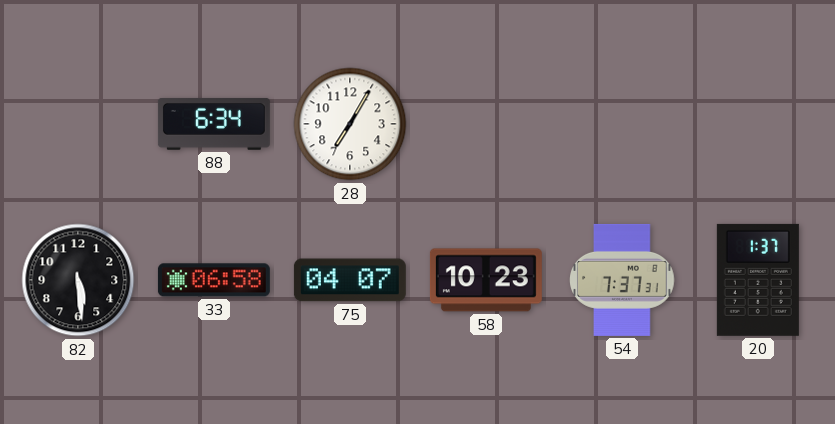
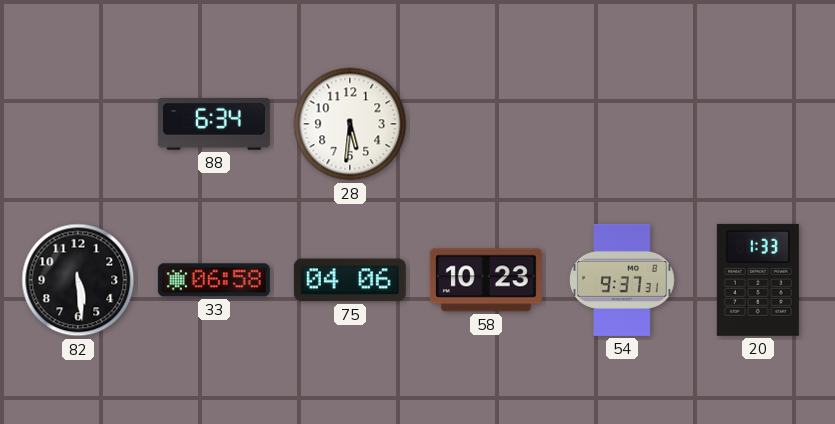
28: 7:05 -> 5:31 (350, 124)
75: 04:07 -> 04:06 (350, 280)
54: 7:37 -> 9:37 (622, 280)
20: 1:37 -> 1:33 (758, 280)
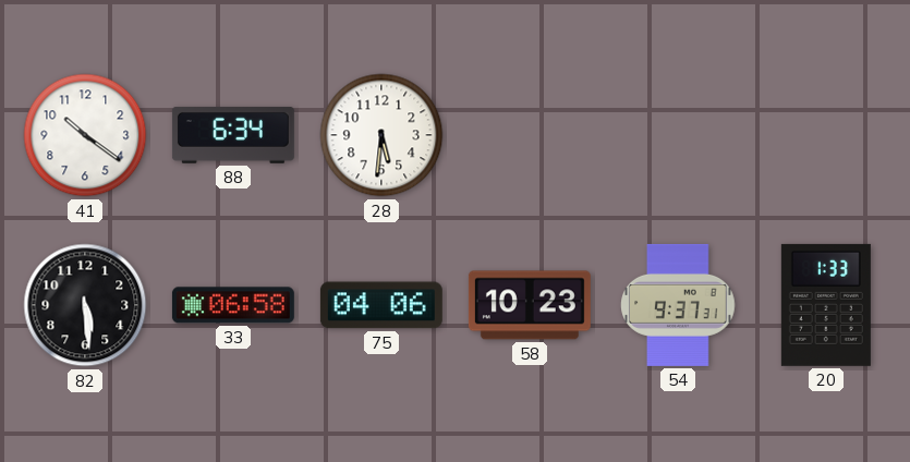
41: none -> 10:21 (85, 135)
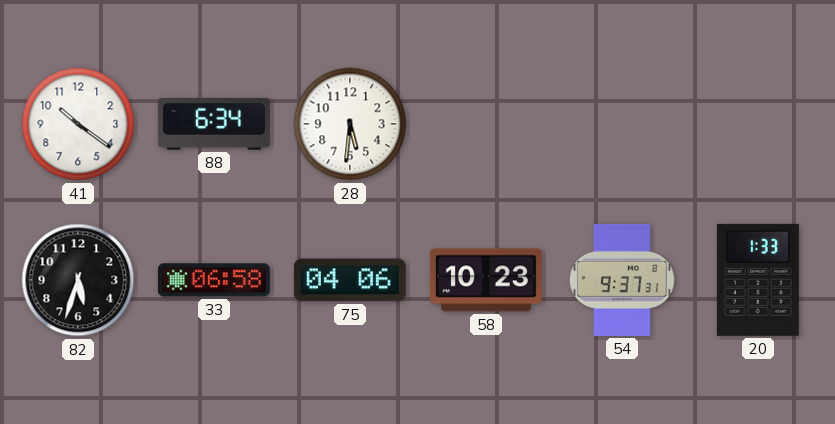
82: 5:29 -> 5:33 (78, 280)
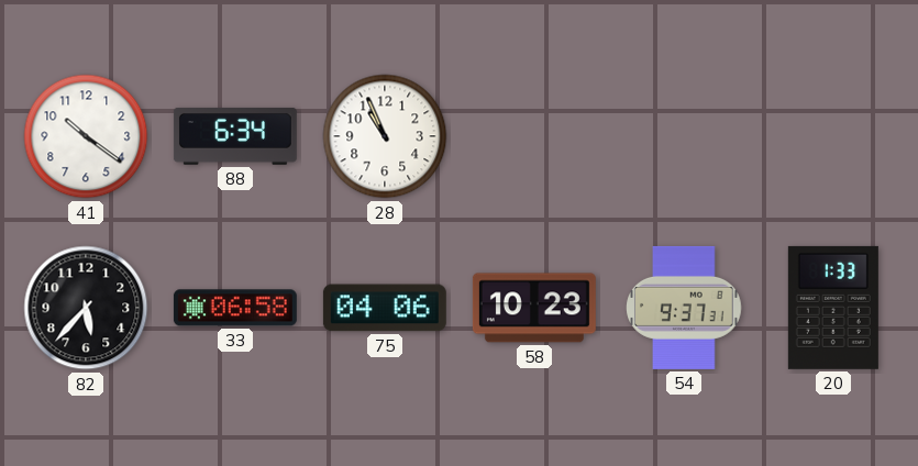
28: 5:31 -> 10:56 (385, 136)
82: 5:33 -> 5:37 (86, 308)
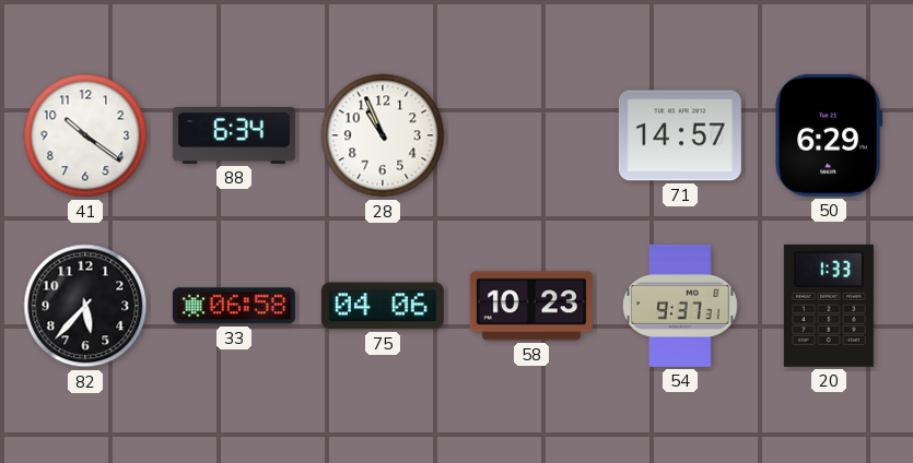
71: none -> 14:57 (680, 135)
50: none -> 6:29 (828, 135)
